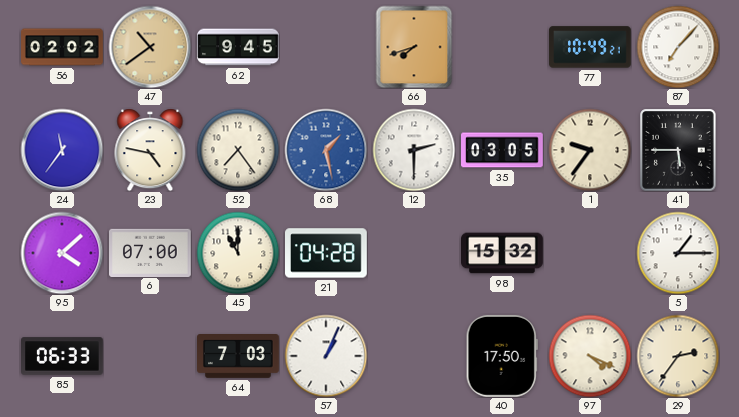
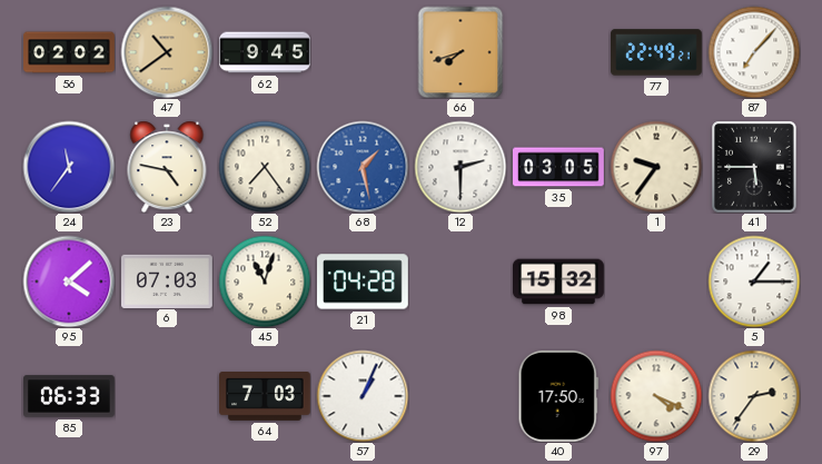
77: 10:49 -> 22:49 (657, 52)
6: 07:00 -> 07:03 (168, 280)
45: 11:00 -> 11:03 (265, 282)
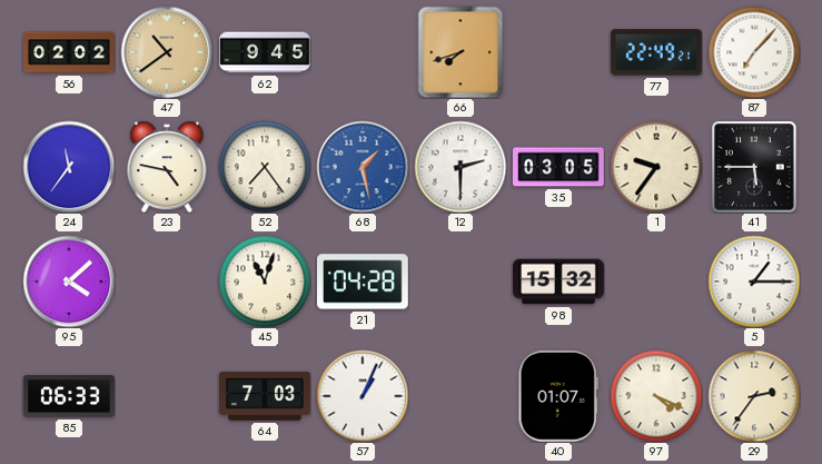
6: 07:03 -> none (168, 280)
40: 17:50 -> 01:07 (558, 396)
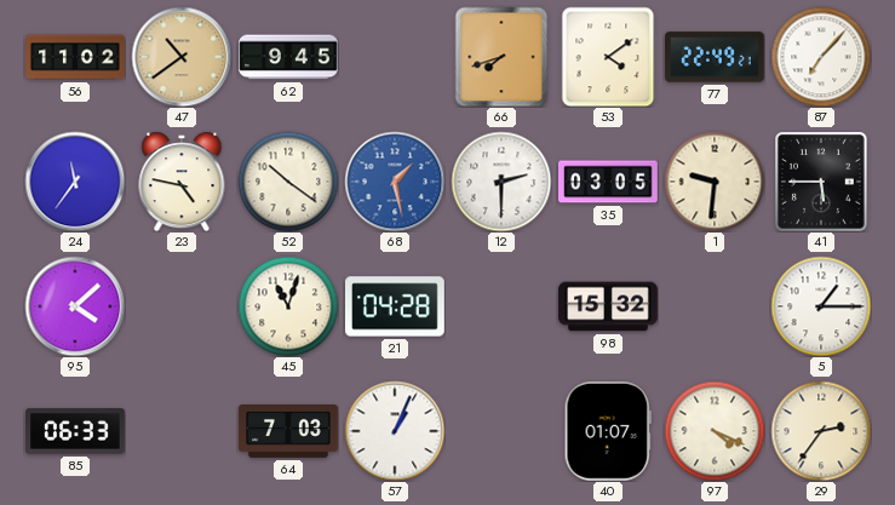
56: 02:02 -> 11:02 (75, 57)
53: none -> 4:09 (608, 57)
52: 7:24 -> 10:21 (288, 182)
1: 9:36 -> 9:31 (715, 182)
